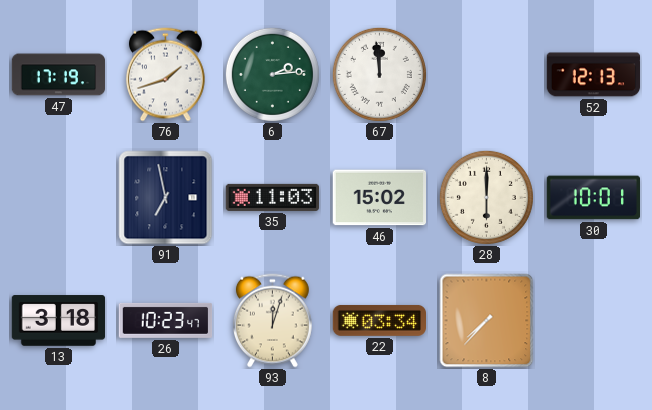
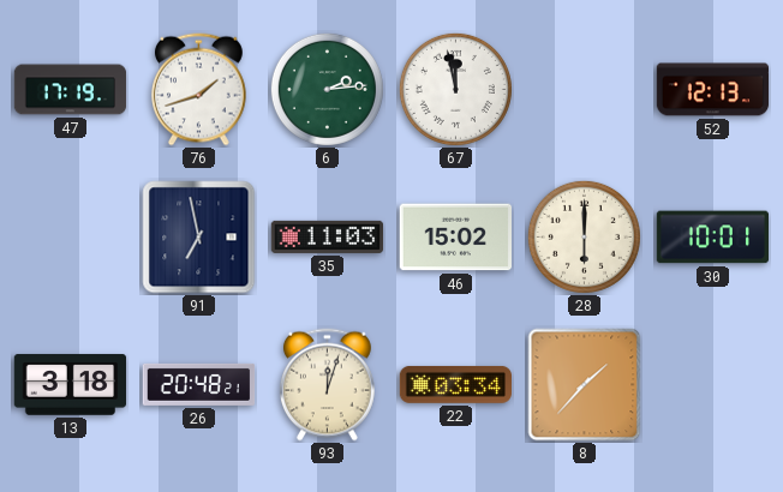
67: 11:59 -> 11:58 (455, 89)
26: 10:23 -> 20:48 (199, 384)
8: 7:37 -> 1:37 (585, 385)
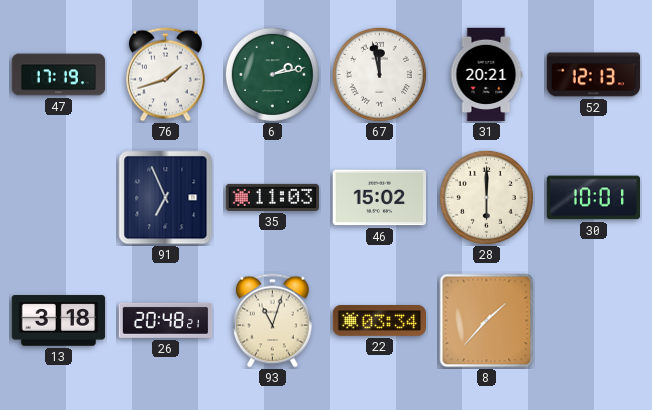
6: 2:14 -> 2:13 (272, 74)
31: none -> 20:21 (486, 75)
91: 6:58 -> 6:56 (166, 198)
93: 12:03 -> 11:03 (272, 321)
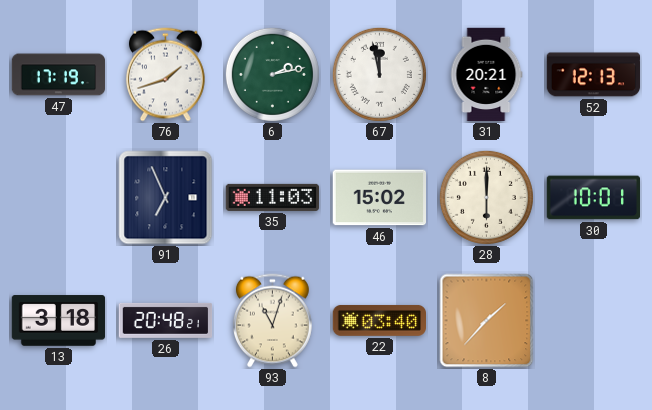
22: 03:34 -> 03:40 (379, 320)
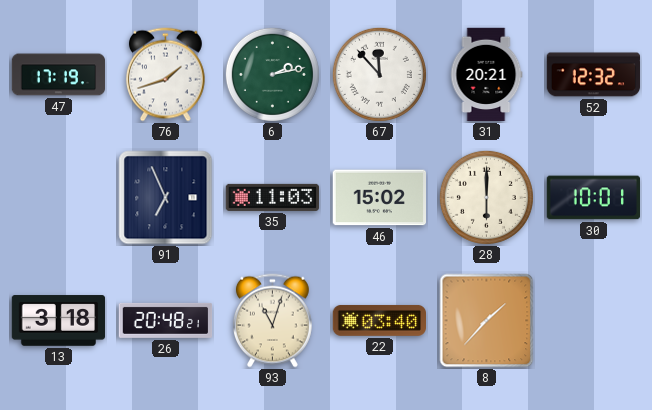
67: 11:58 -> 11:53 (379, 74)
52: 12:13 -> 12:32 (594, 75)
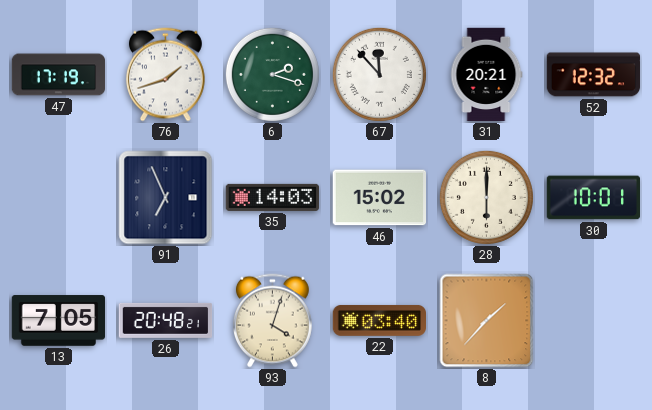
6: 2:13 -> 2:18 (272, 74)
35: 11:03 -> 14:03 (273, 197)
13: 3:18 -> 7:05 (59, 321)
93: 11:03 -> 4:03 (272, 321)
